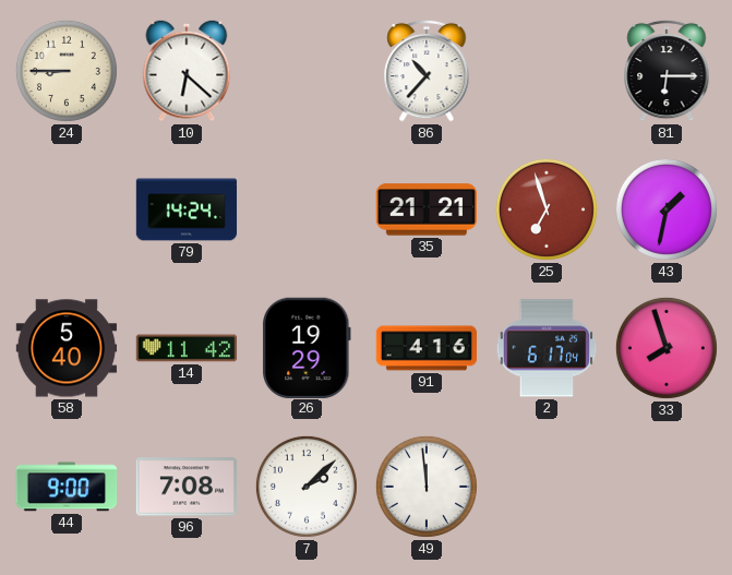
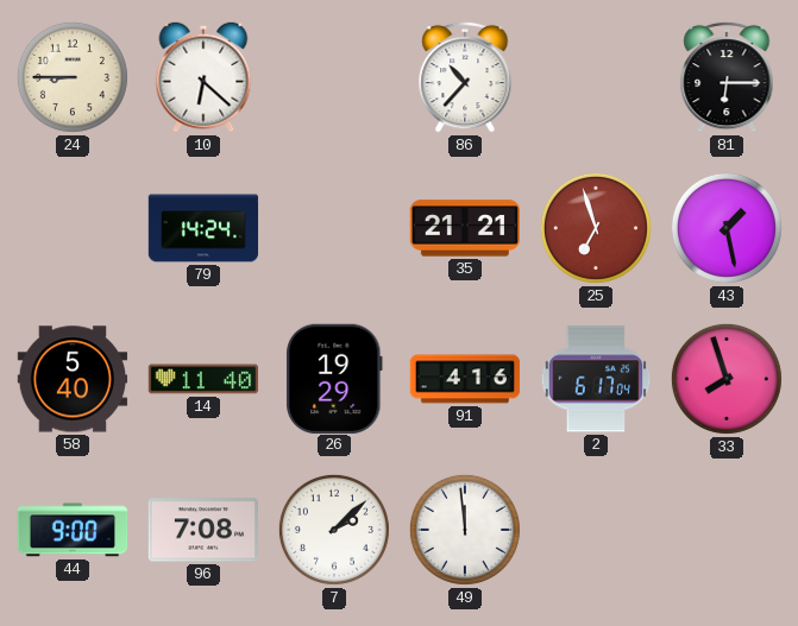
43: 1:32 -> 1:28 (727, 228)
14: 11:42 -> 11:40 (203, 379)
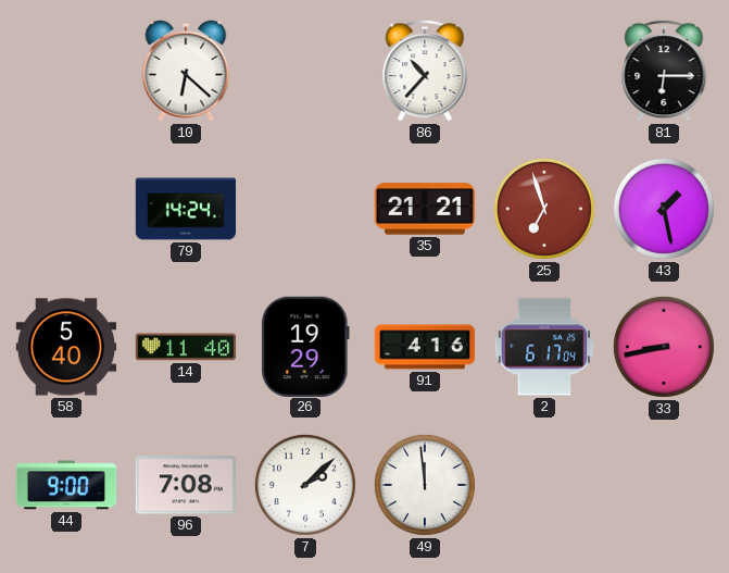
24: 8:45 -> none (73, 77)
33: 7:57 -> 8:43 (664, 347)
